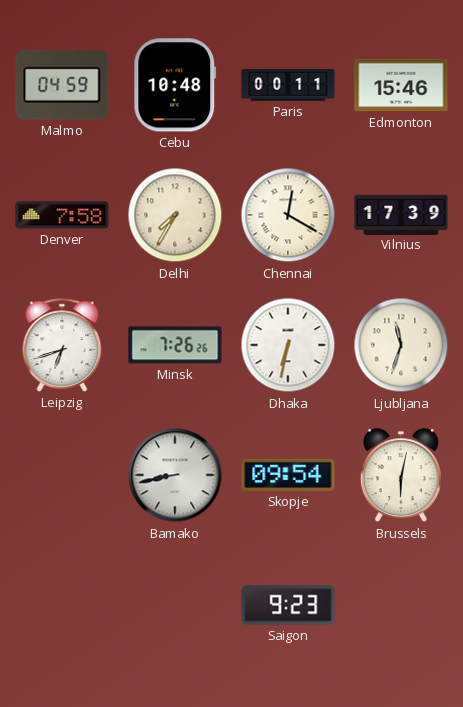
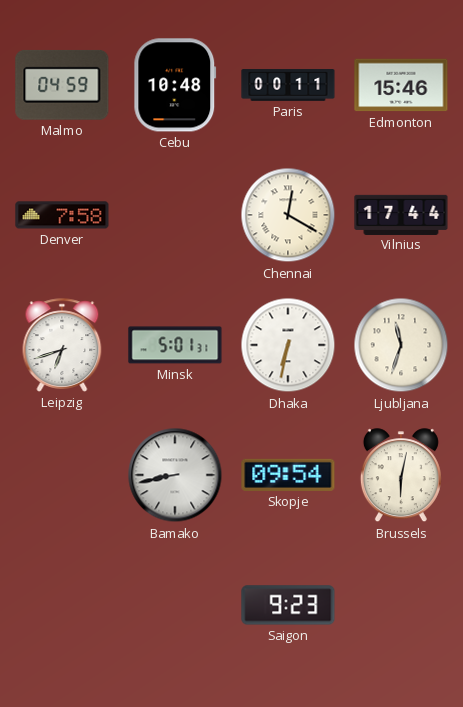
Delhi: 7:35 -> none (175, 215)
Vilnius: 17:39 -> 17:44 (401, 214)
Minsk: 7:26 -> 5:01 (175, 345)
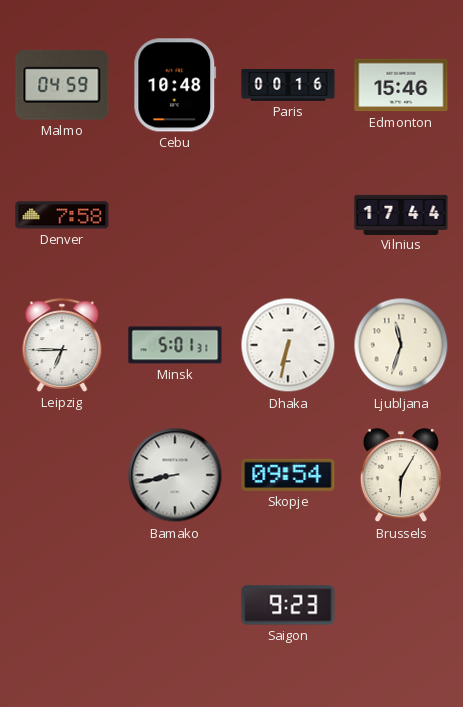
Paris: 00:11 -> 00:16 (288, 85)
Chennai: 12:20 -> none (288, 215)
Leipzig: 6:42 -> 6:45 (62, 345)
Brussels: 6:02 -> 6:05 (401, 476)
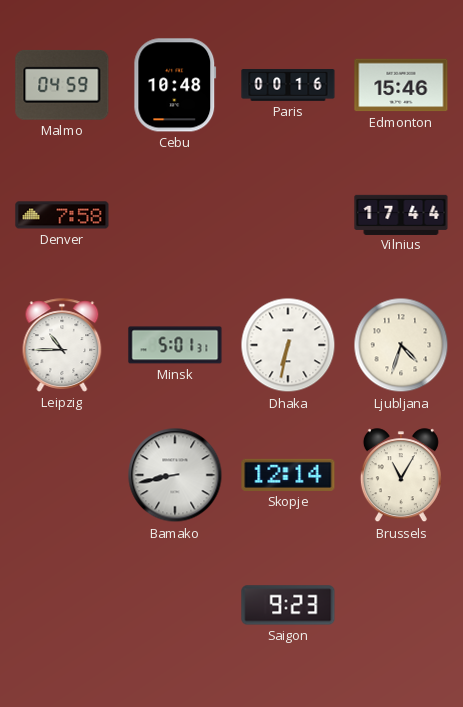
Leipzig: 6:45 -> 10:45 (62, 345)
Ljubljana: 11:33 -> 4:33 (401, 345)
Skopje: 09:54 -> 12:14 (288, 475)
Brussels: 6:05 -> 11:05 (401, 476)
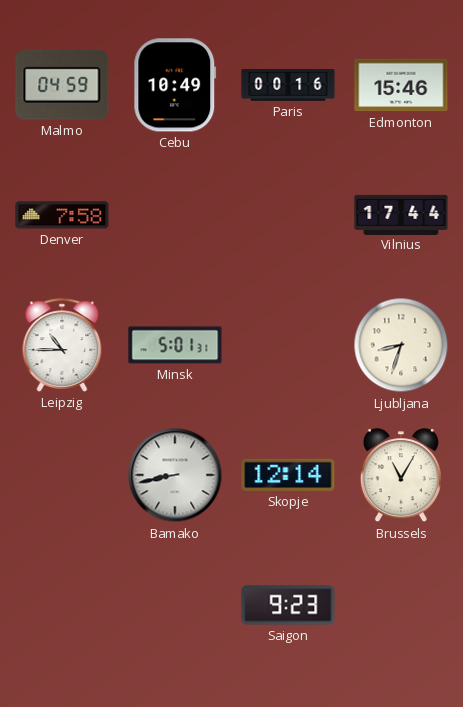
Cebu: 10:48 -> 10:49 (175, 85)
Dhaka: 6:32 -> none (288, 345)
Ljubljana: 4:33 -> 8:33 (401, 345)
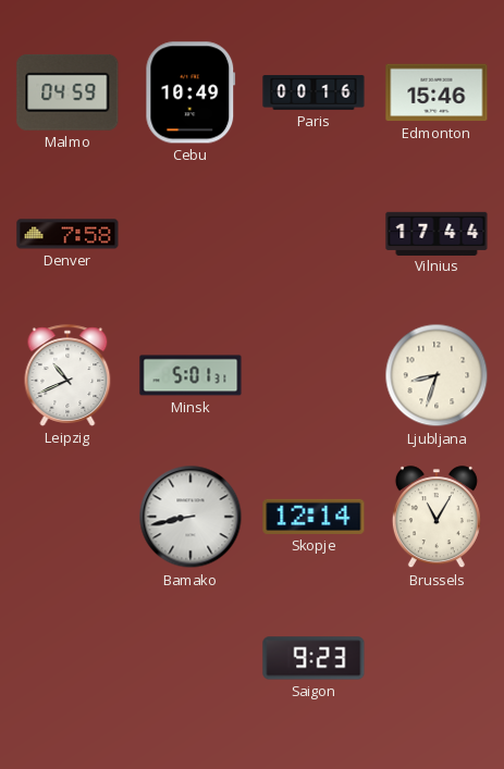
Leipzig: 10:45 -> 10:41 (67, 375)
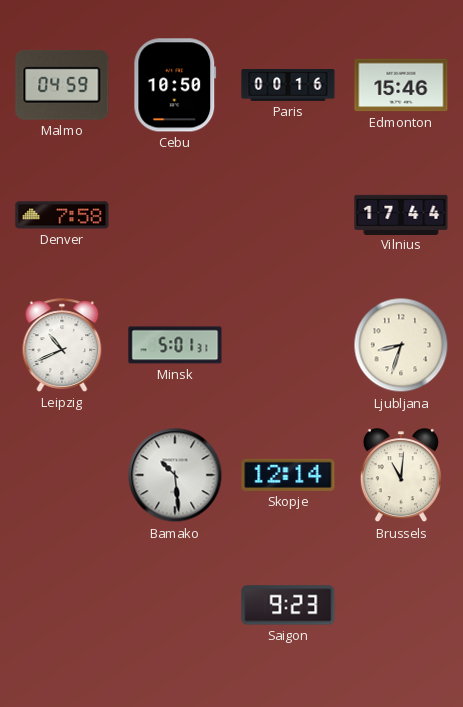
Cebu: 10:49 -> 10:50 (175, 85)
Bamako: 8:43 -> 10:29 (175, 475)
Brussels: 11:05 -> 11:01 (401, 476)
